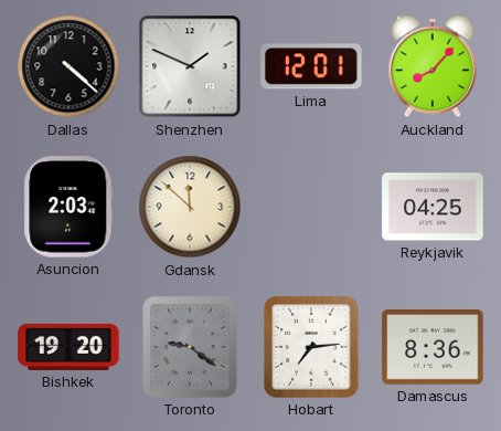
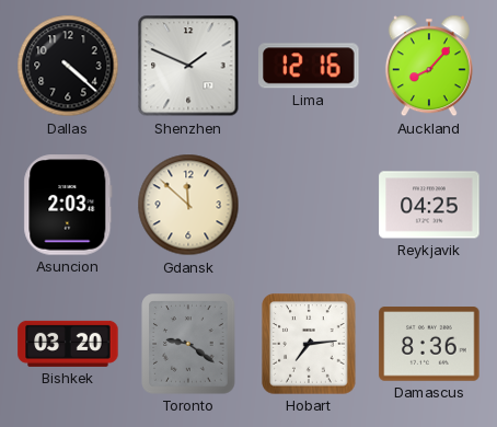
Lima: 12:01 -> 12:16 (309, 66)
Bishkek: 19:20 -> 03:20 (68, 344)
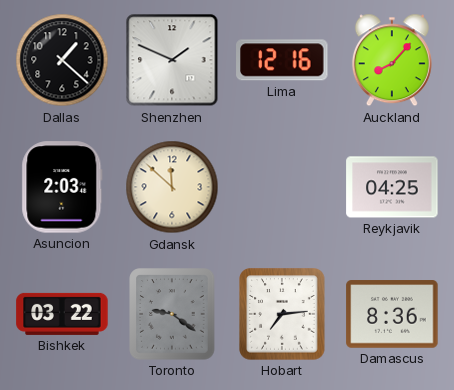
Dallas: 4:22 -> 1:22 (62, 60)
Bishkek: 03:20 -> 03:22 (62, 314)
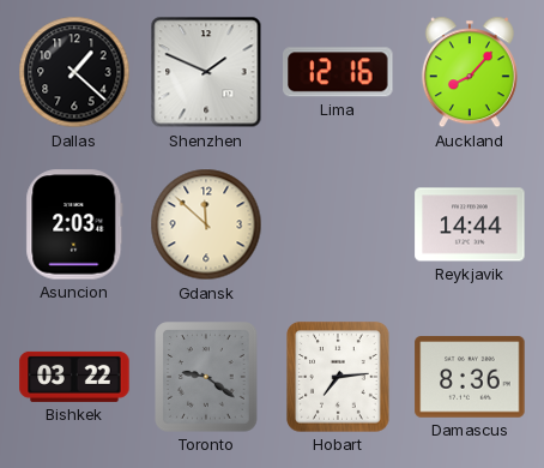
Reykjavik: 04:25 -> 14:44 (470, 224)
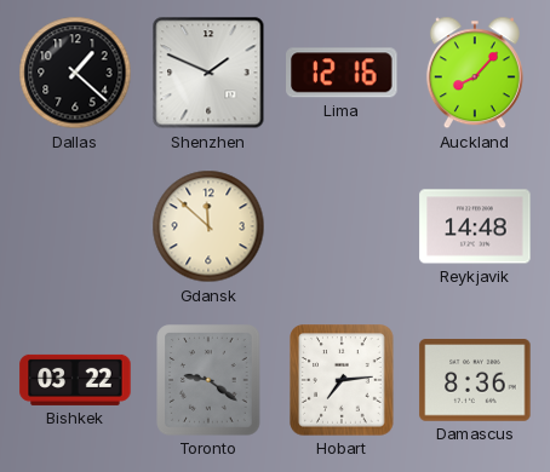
Asuncion: 2:03 -> none (74, 224)
Reykjavik: 14:44 -> 14:48 (475, 226)
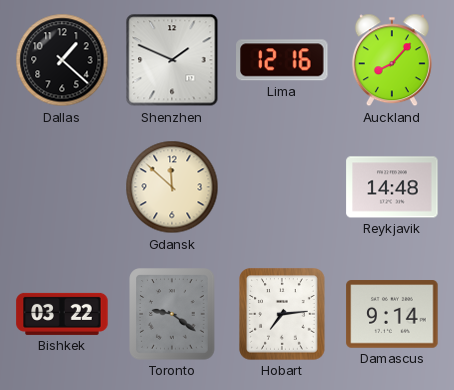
Damascus: 8:36 -> 9:14 (392, 314)
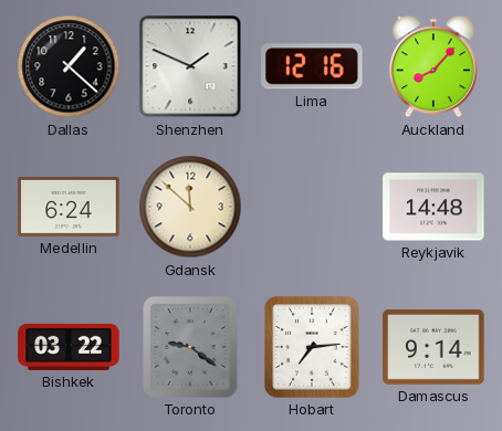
Medellin: none -> 6:24 (69, 207)
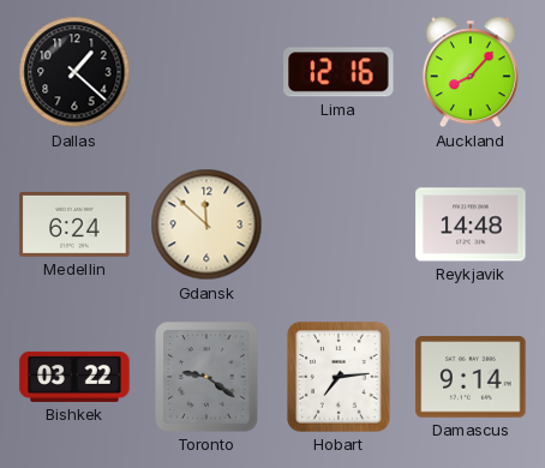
Shenzhen: 1:49 -> none (190, 66)
